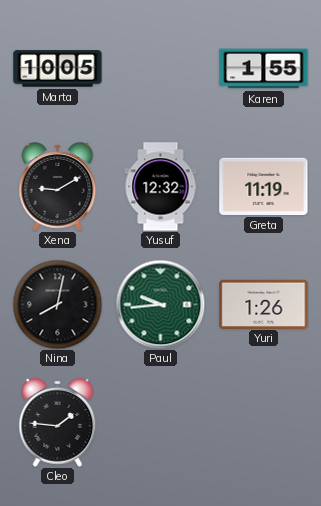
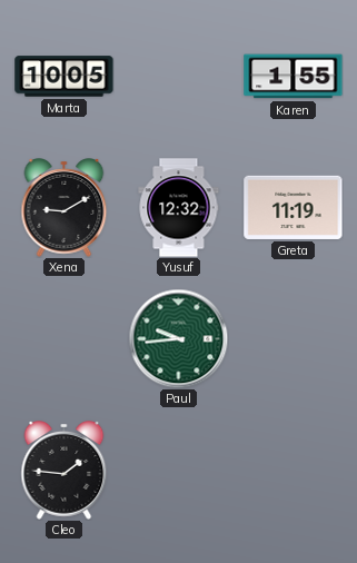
Nina: 8:02 -> none (57, 304)
Yuri: 1:26 -> none (264, 304)
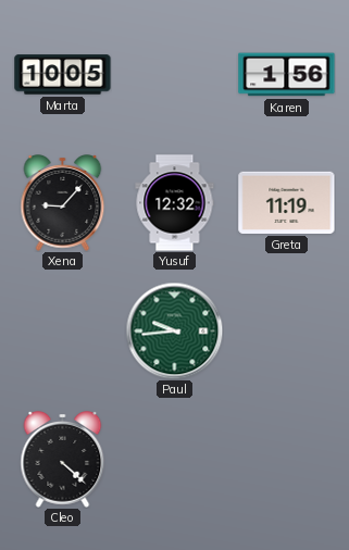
Karen: 1:55 -> 1:56 (287, 75)
Xena: 9:10 -> 9:07 (63, 203)
Cleo: 1:46 -> 4:22 (63, 460)
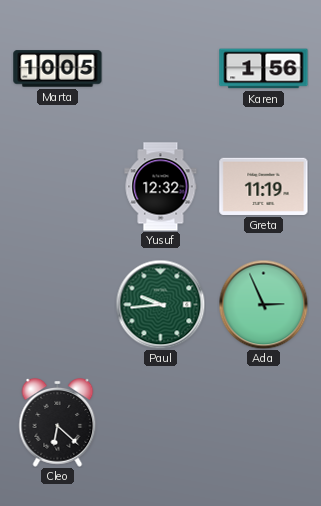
Xena: 9:07 -> none (63, 203)
Ada: none -> 2:56 (263, 304)
Cleo: 4:22 -> 6:22 (58, 423)
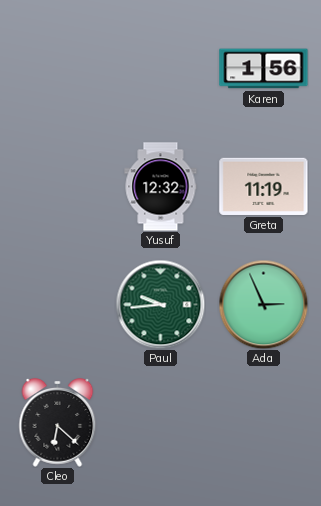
Marta: 10:05 -> none (58, 69)
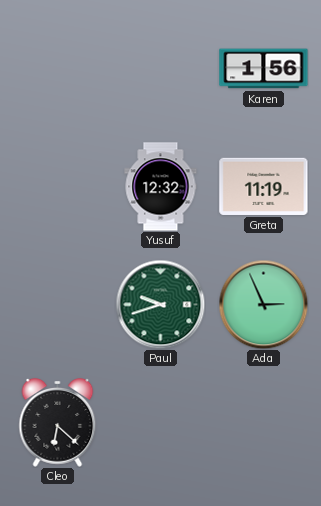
Paul: 9:44 -> 9:42 (160, 304)
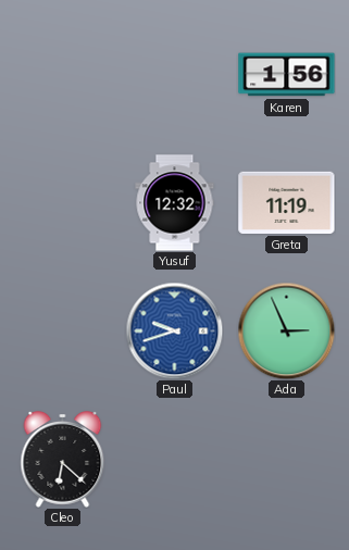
Paul dial: green -> blue (174, 330)
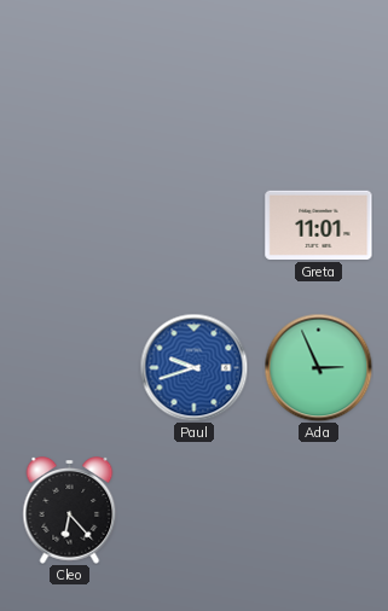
Karen: 1:56 -> none (287, 75)
Yusuf: 12:32 -> none (175, 203)
Greta: 11:19 -> 11:01 (319, 225)
Cleo: 6:22 -> 6:23 (70, 511)
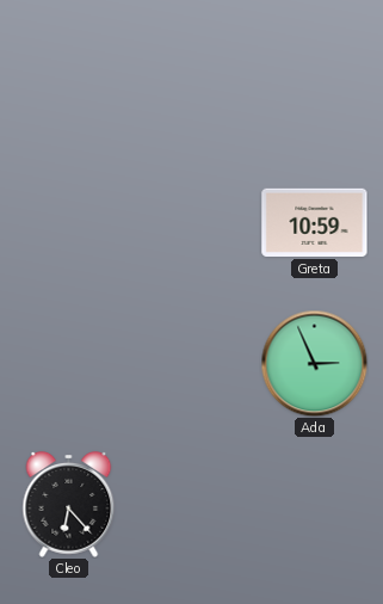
Greta: 11:01 -> 10:59 (315, 222)
Paul: 9:42 -> none (193, 367)
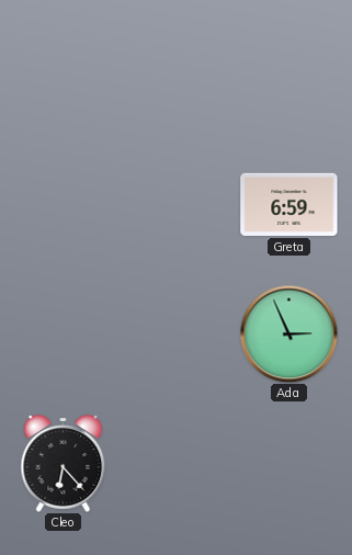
Greta: 10:59 -> 6:59 (289, 204)
